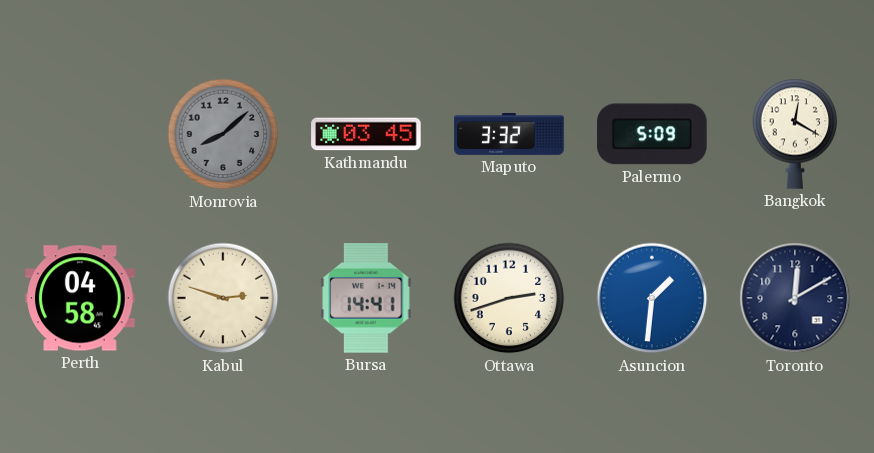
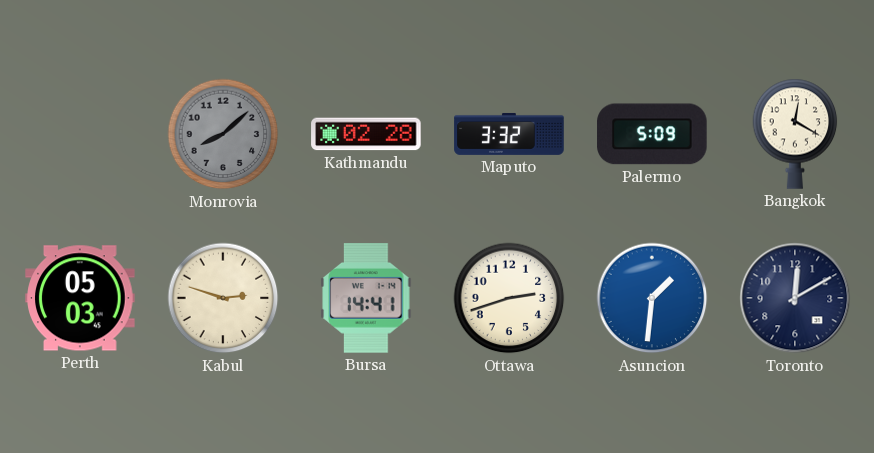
Kathmandu: 03:45 -> 02:28 (366, 134)
Perth: 04:58 -> 05:03 (80, 298)
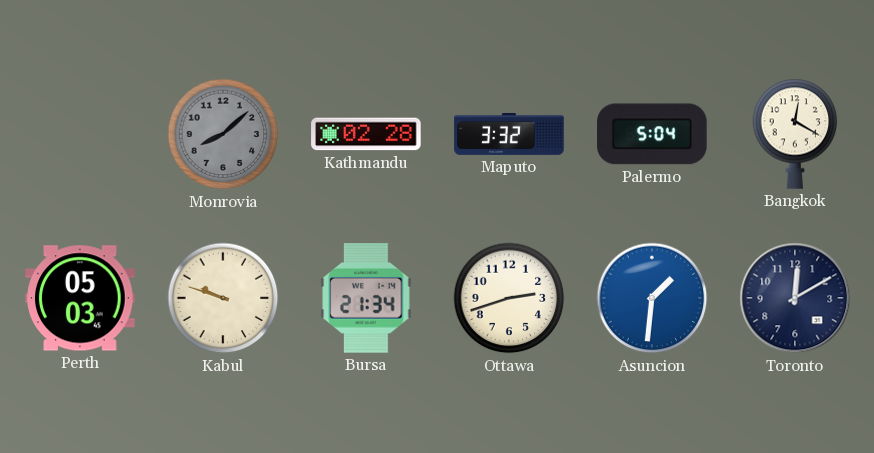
Palermo: 5:09 -> 5:04 (652, 134)
Kabul: 2:48 -> 9:48 (223, 298)
Bursa: 14:41 -> 21:34 (366, 298)
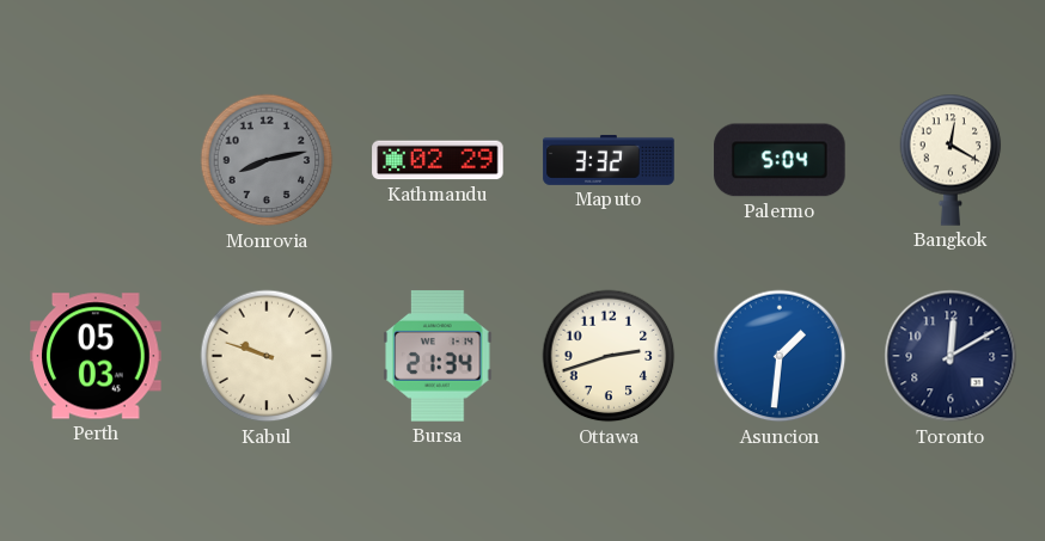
Monrovia: 8:08 -> 8:13 (267, 160)
Kathmandu: 02:28 -> 02:29 (438, 160)
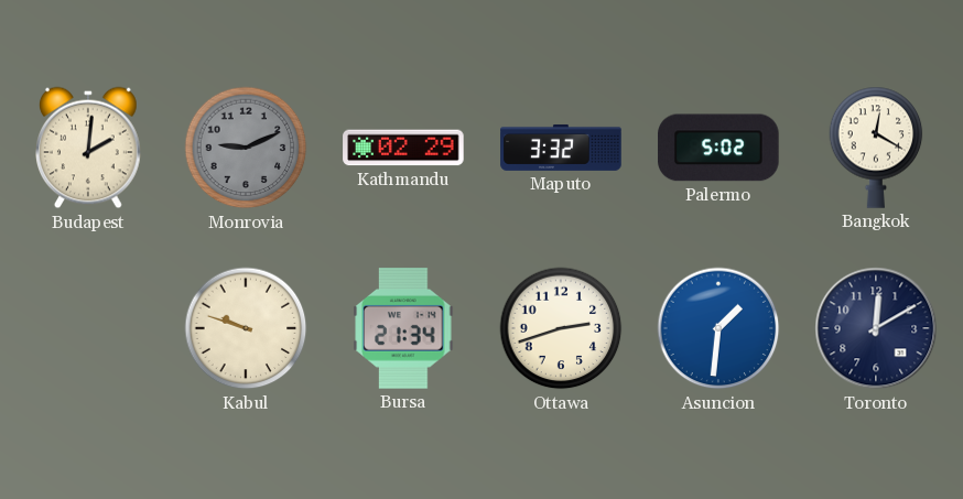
Budapest: none -> 2:01 (89, 148)
Monrovia: 8:13 -> 9:11 (246, 148)
Palermo: 5:04 -> 5:02 (718, 148)
Perth: 05:03 -> none (96, 356)
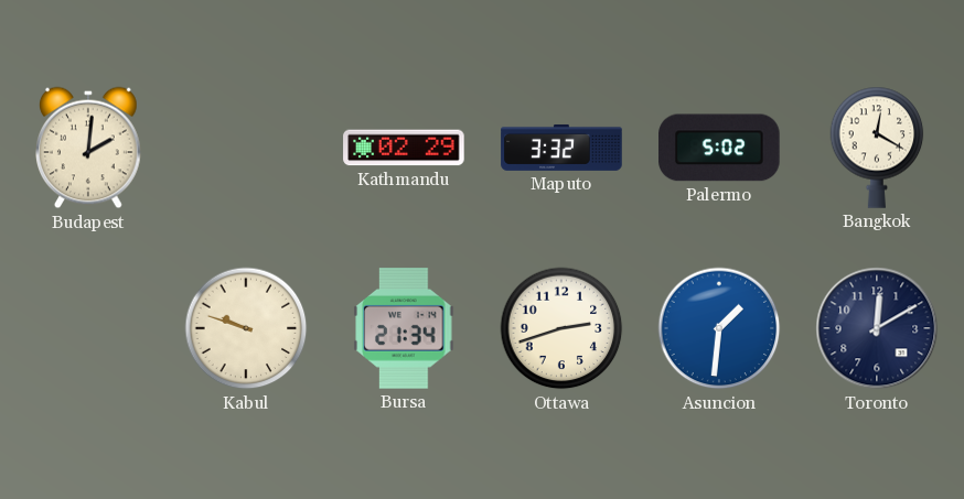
Monrovia: 9:11 -> none (246, 148)
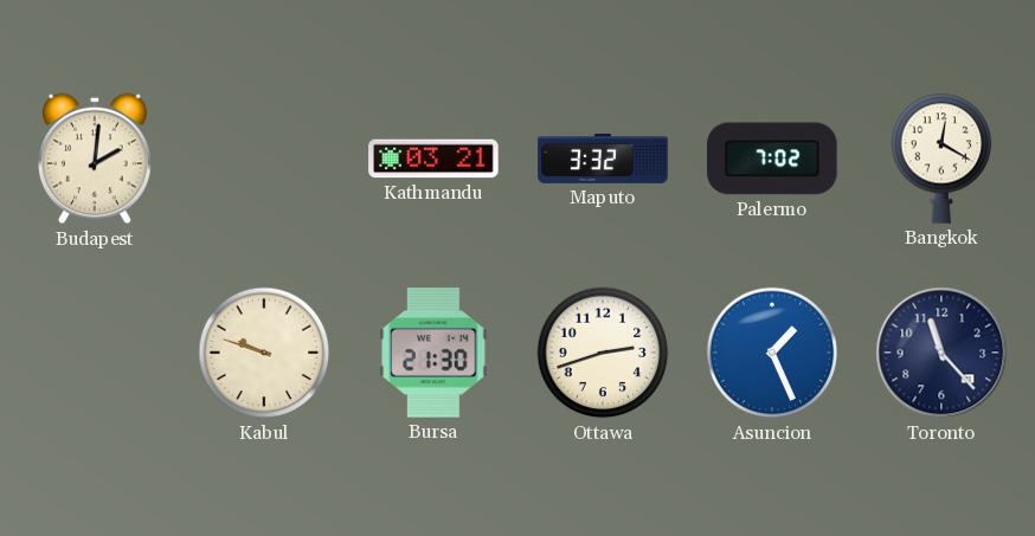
Kathmandu: 02:29 -> 03:21 (433, 159)
Palermo: 5:02 -> 7:02 (772, 159)
Bursa: 21:34 -> 21:30 (433, 353)
Asuncion: 1:31 -> 1:26 (772, 353)
Toronto: 12:10 -> 11:23 (941, 353)
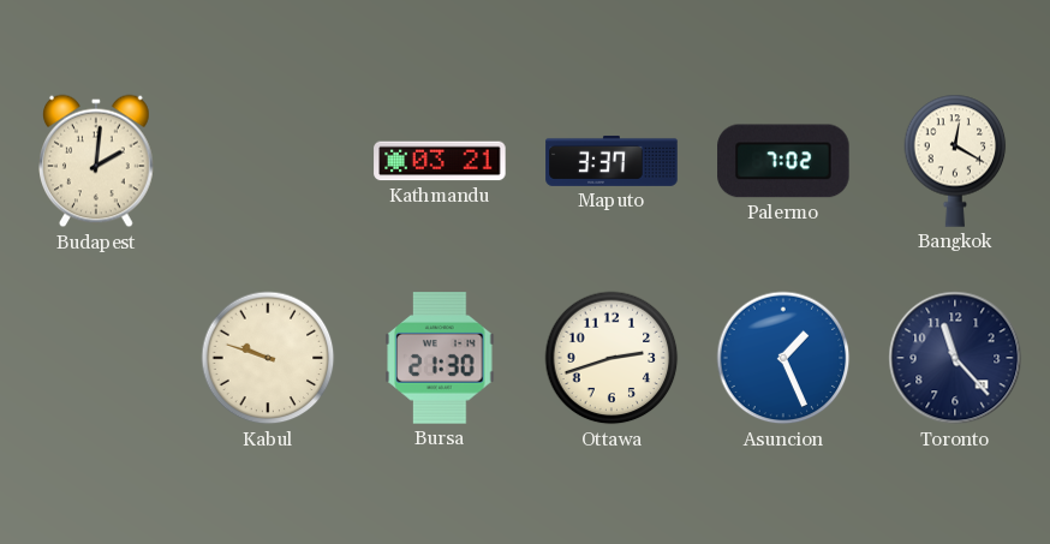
Maputo: 3:32 -> 3:37 (611, 161)
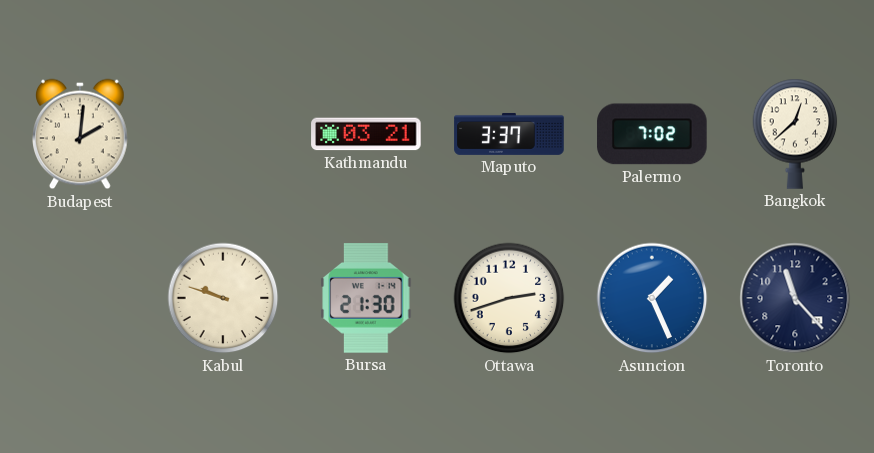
Bangkok: 12:20 -> 12:38 (795, 134)
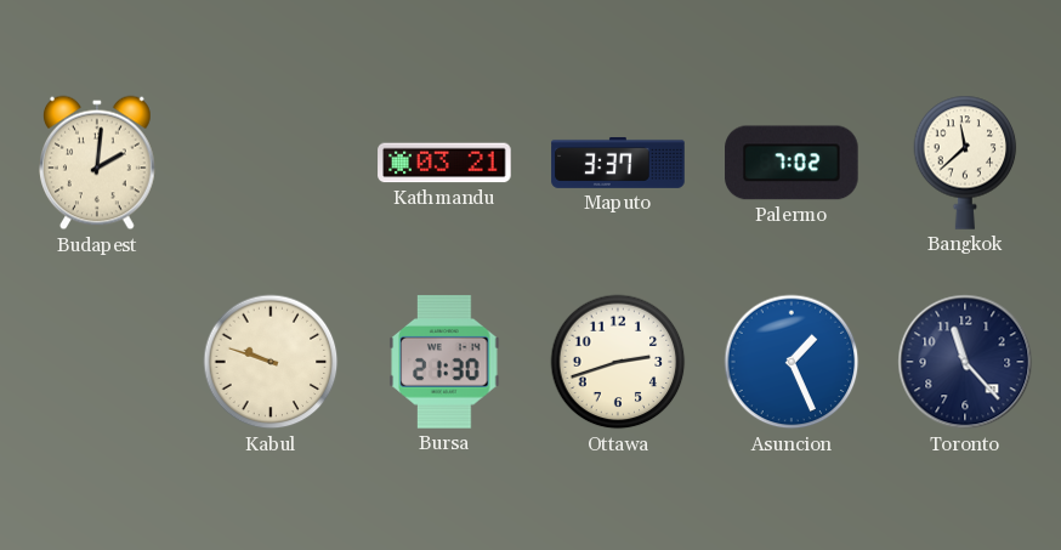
Bangkok: 12:38 -> 11:38 (965, 163)
